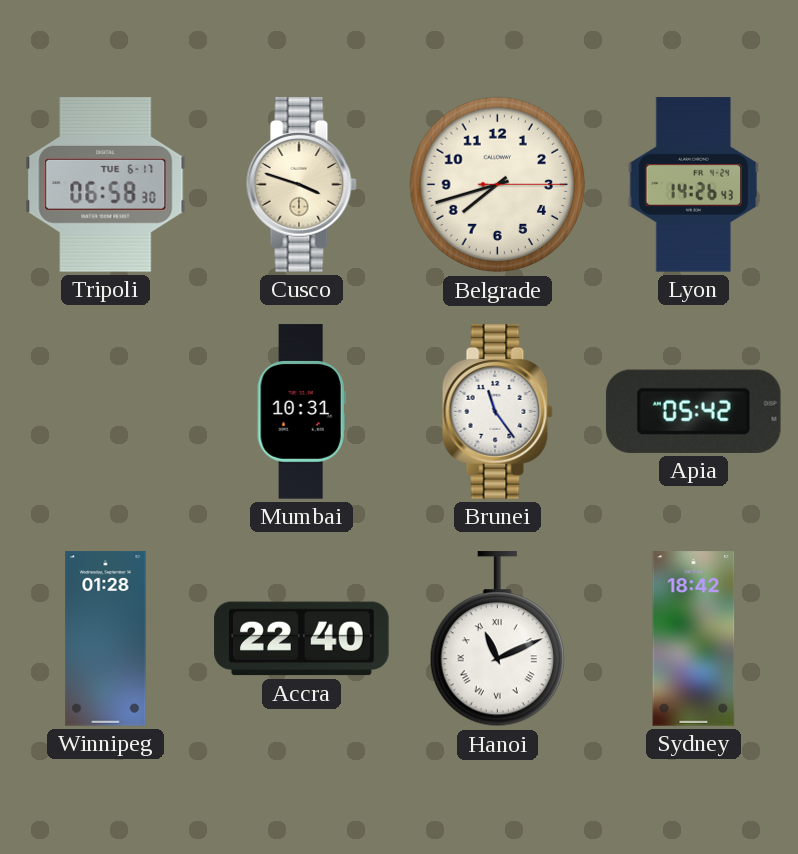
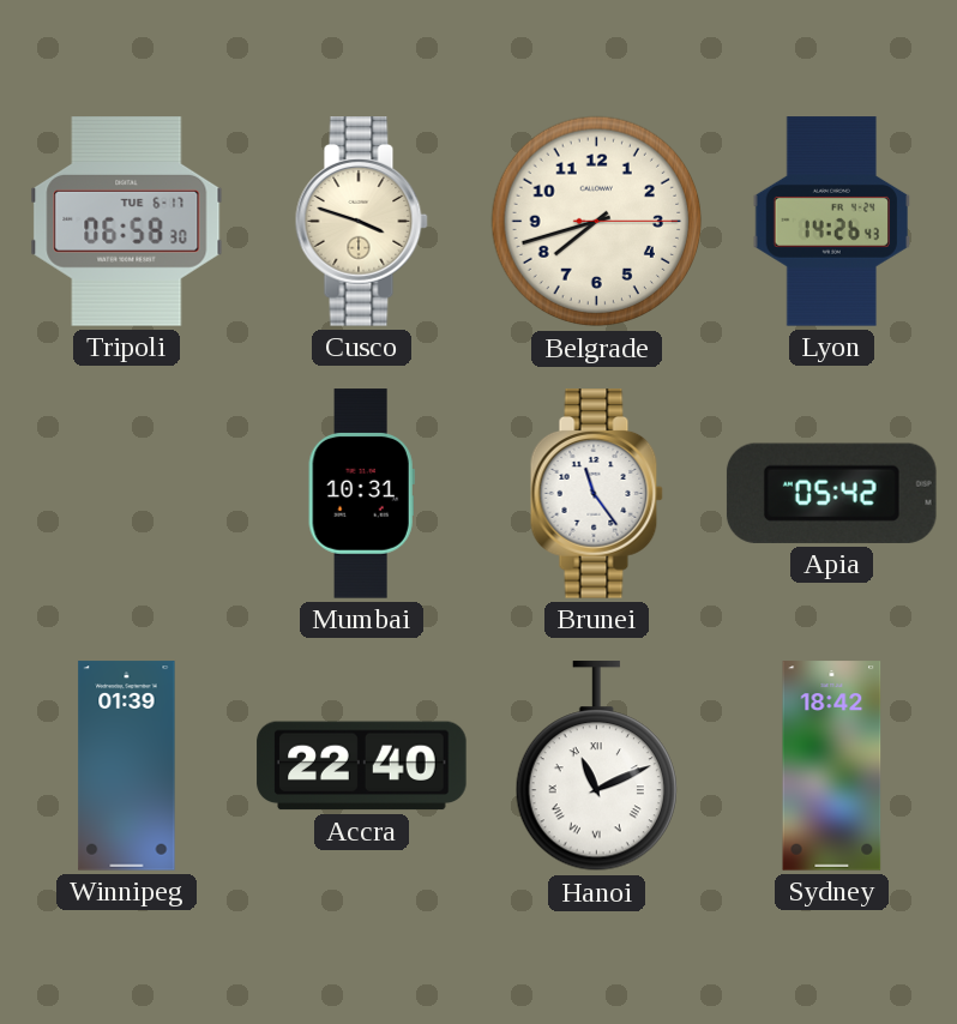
Winnipeg: 01:28 -> 01:39 (127, 766)
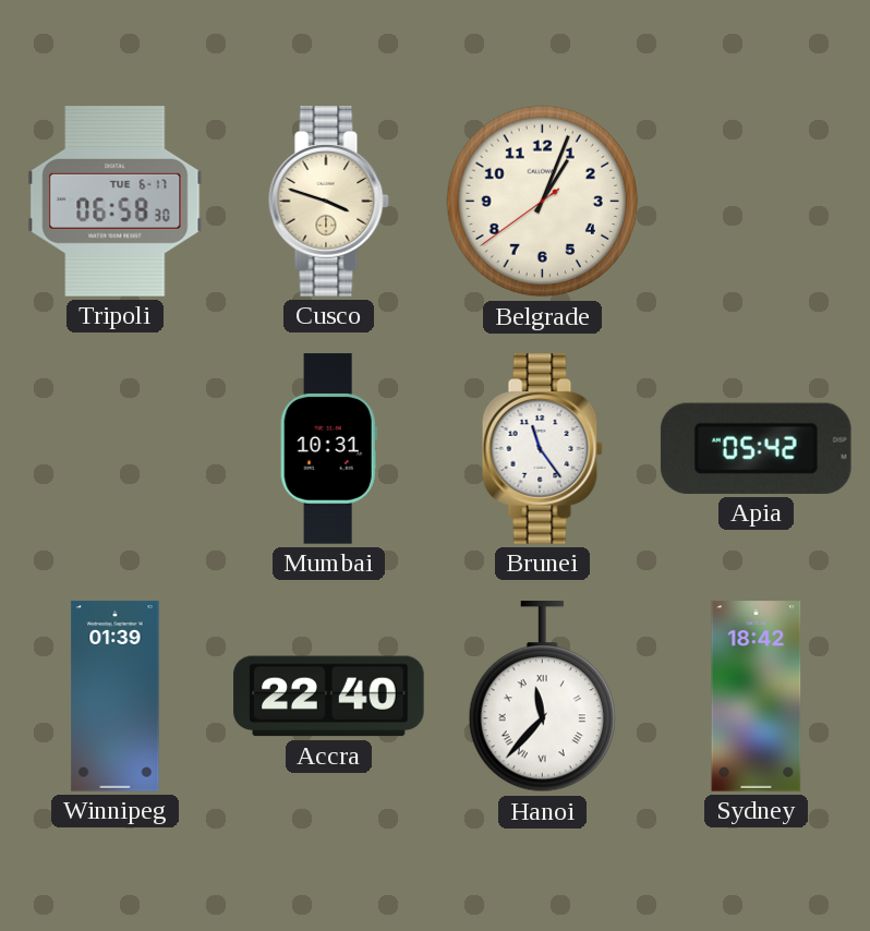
Belgrade: 7:42 -> 1:03 (543, 202)
Lyon: 14:26 -> none (831, 222)
Hanoi: 11:11 -> 11:37 (542, 697)
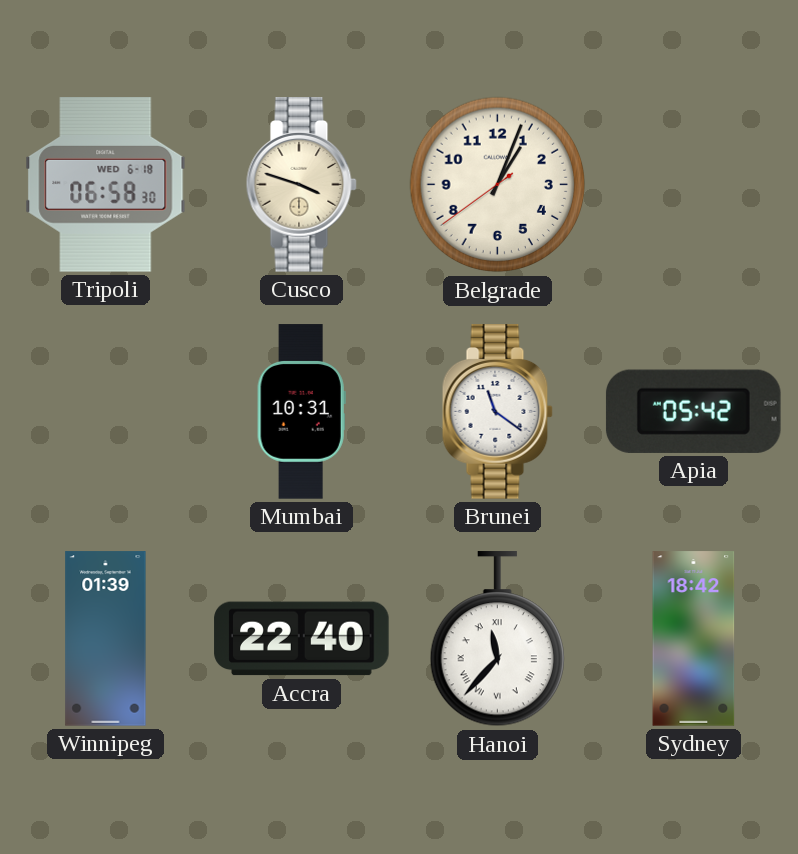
Tripoli date: TUE 6-17 -> WED 6-18 (106, 185)
Brunei: 11:24 -> 11:21 (497, 412)
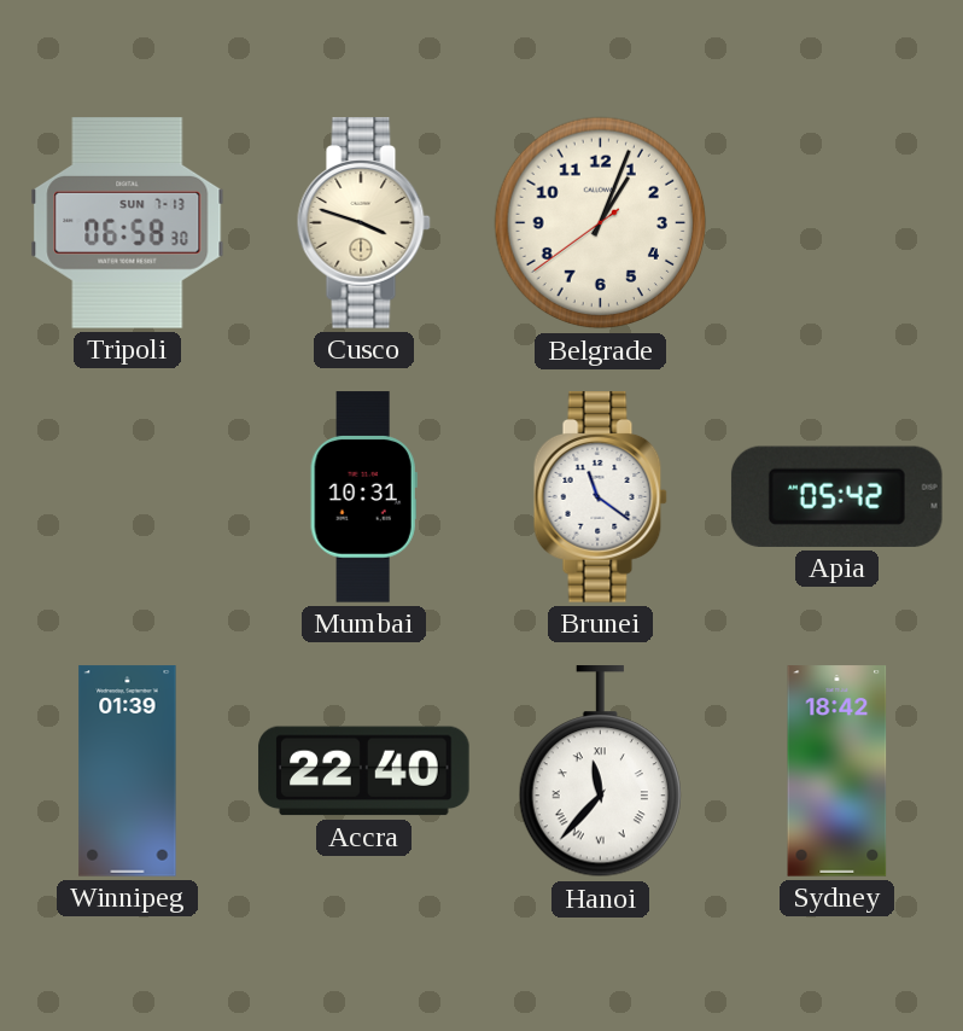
Tripoli date: WED 6-18 -> SUN 7-13 (128, 223)
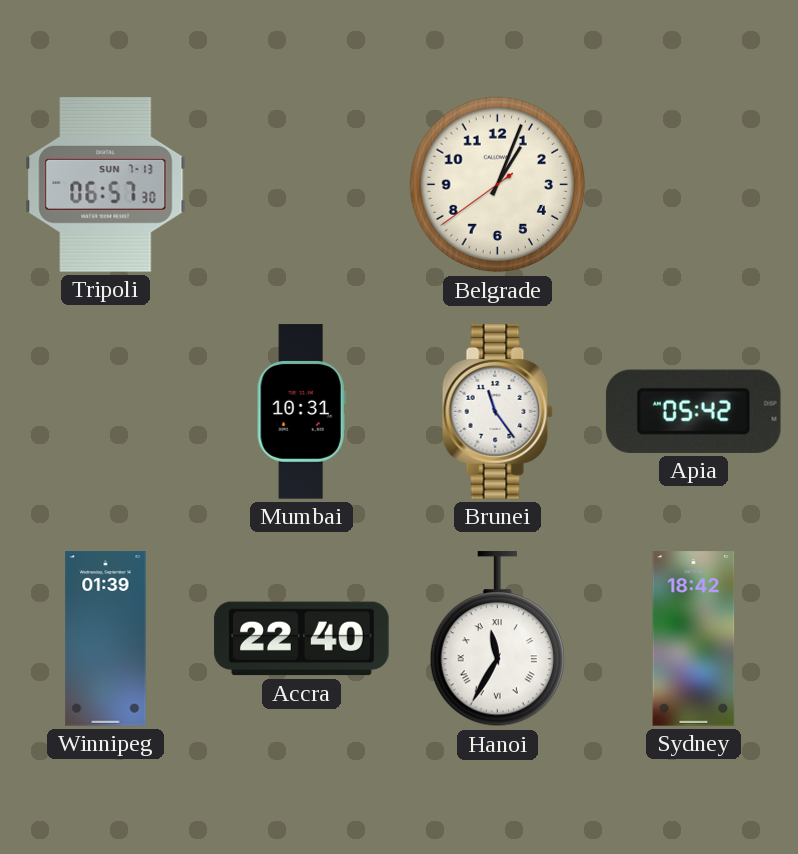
Tripoli: 06:58 -> 06:57 (106, 185)
Cusco: 3:48 -> none (363, 223)
Brunei: 11:21 -> 11:24 (497, 412)
Hanoi: 11:37 -> 11:35 (497, 639)
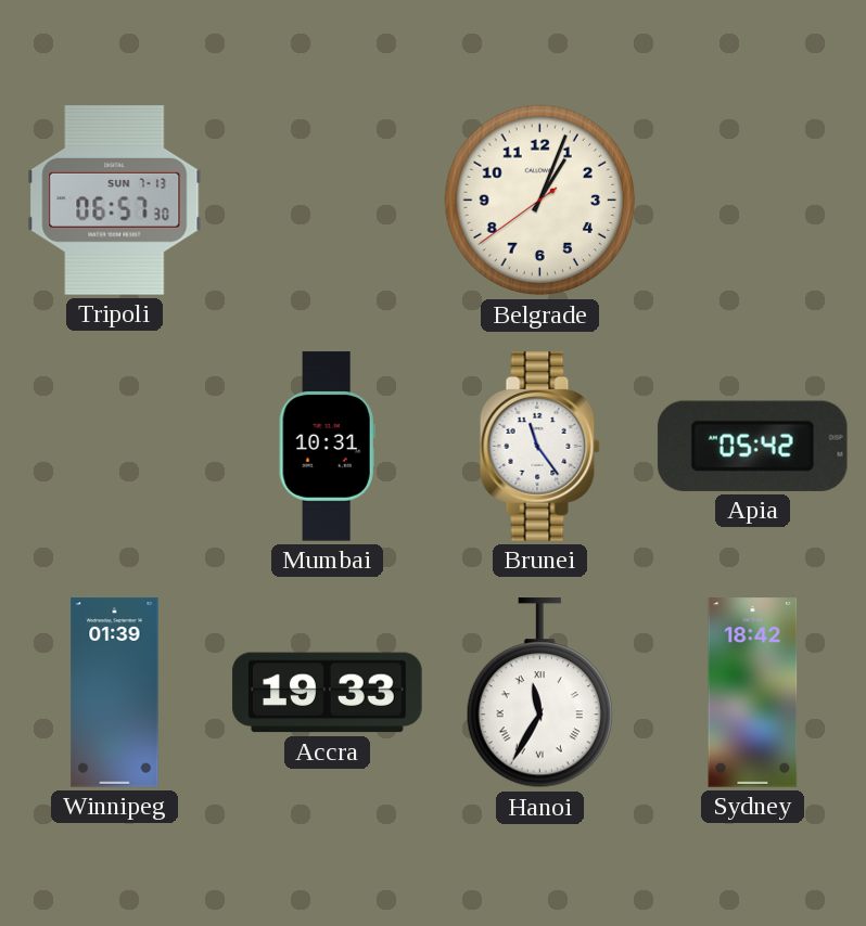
Accra: 22:40 -> 19:33 (328, 693)
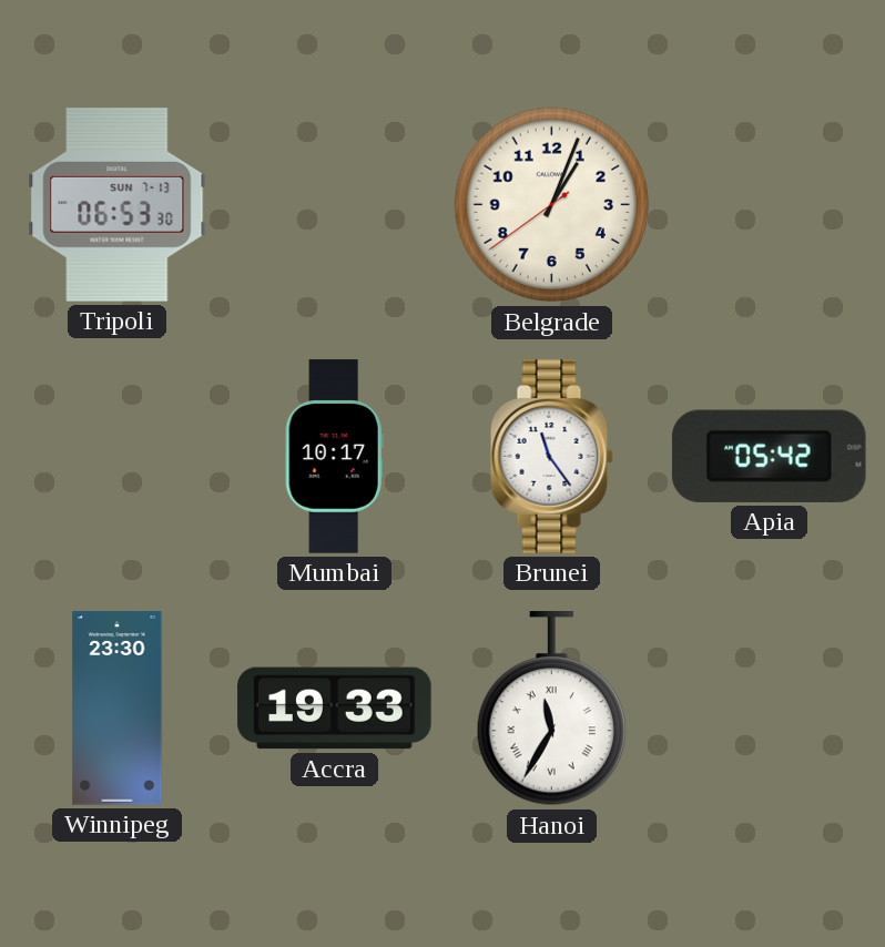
Tripoli: 06:57 -> 06:53 (118, 205)
Mumbai: 10:31 -> 10:17 (334, 457)
Winnipeg: 01:39 -> 23:30 (118, 709)
Sydney: 18:42 -> none (753, 693)
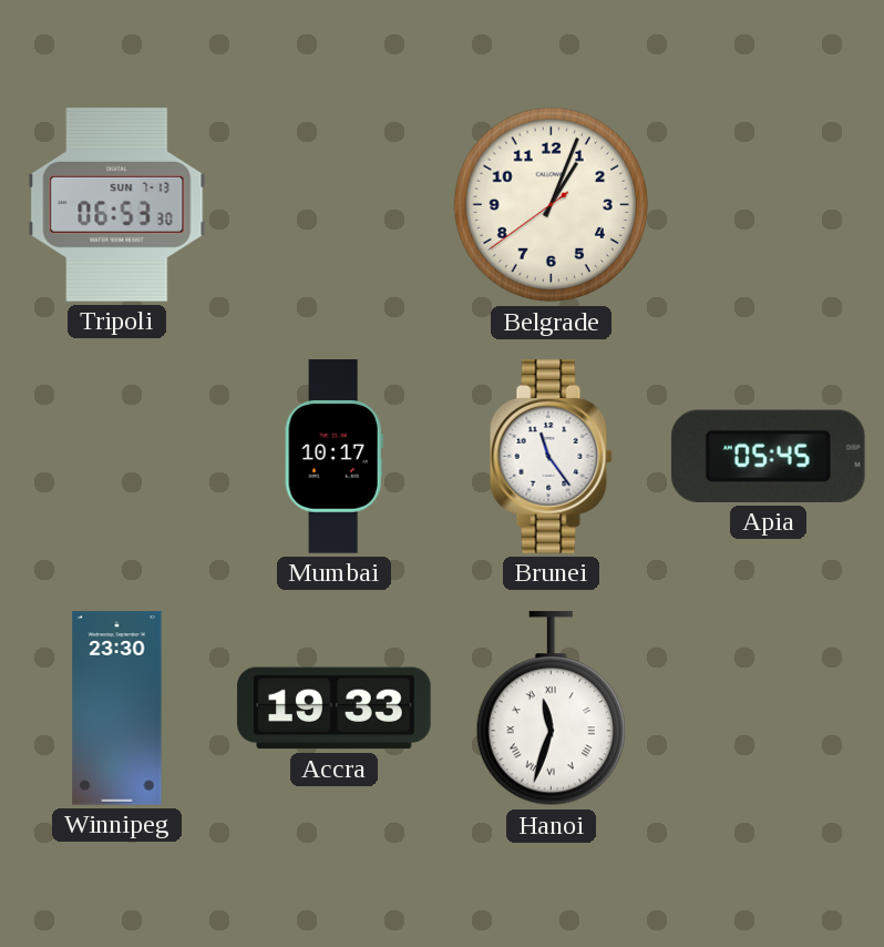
Apia: 05:42 -> 05:45 (768, 456)
Hanoi: 11:35 -> 11:33 (551, 709)
